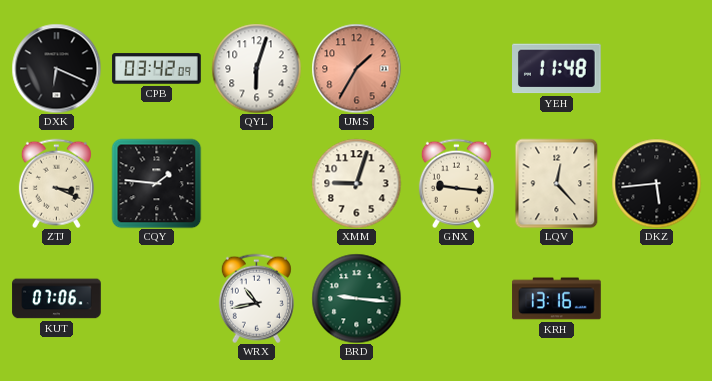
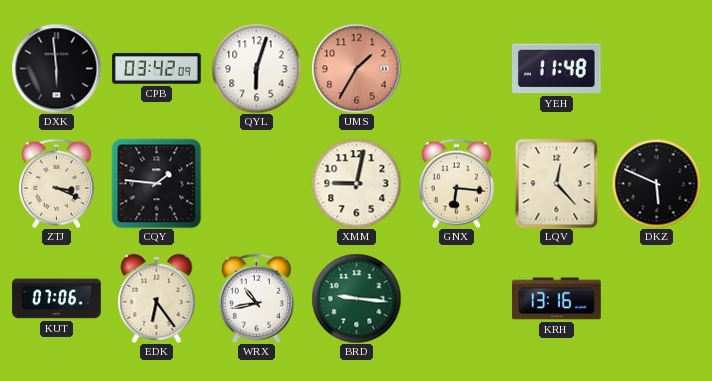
DXK: 6:19 -> 5:59 (56, 68)
XMM: 9:03 -> 9:02 (356, 183)
GNX: 9:16 -> 6:16 (456, 183)
DKZ: 5:44 -> 5:49 (656, 183)
EDK: none -> 6:24 (157, 298)
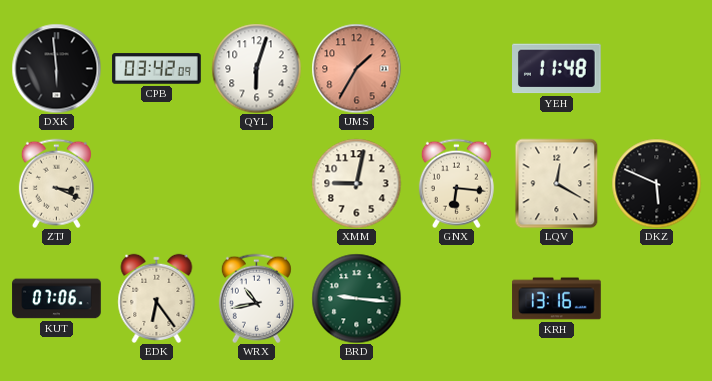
CQY: 1:46 -> none (156, 183)
LQV: 12:23 -> 12:20 (557, 183)
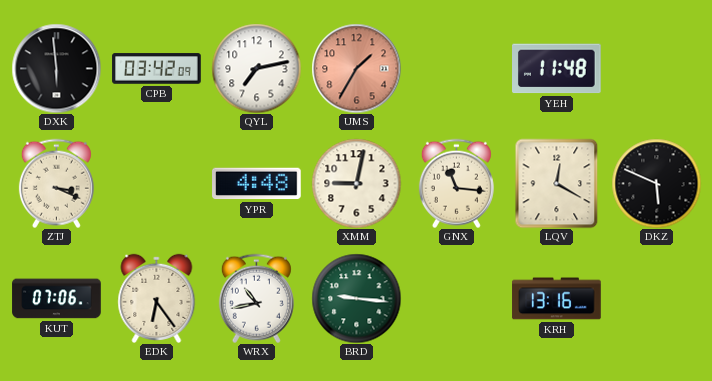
QYL: 6:03 -> 7:13 (256, 68)
YPR: none -> 4:48 (257, 184)
GNX: 6:16 -> 11:16 (456, 183)
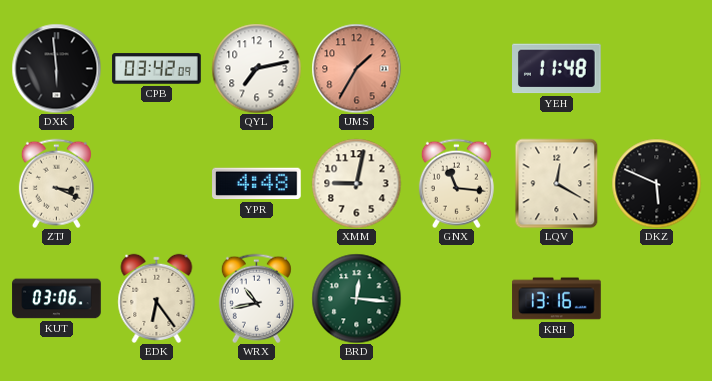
KUT: 07:06 -> 03:06 (57, 299)
BRD: 9:16 -> 12:16 (356, 298)
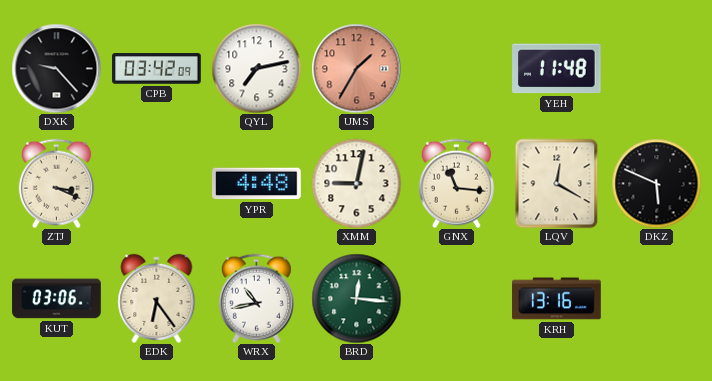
DXK: 5:59 -> 9:23 (56, 68)
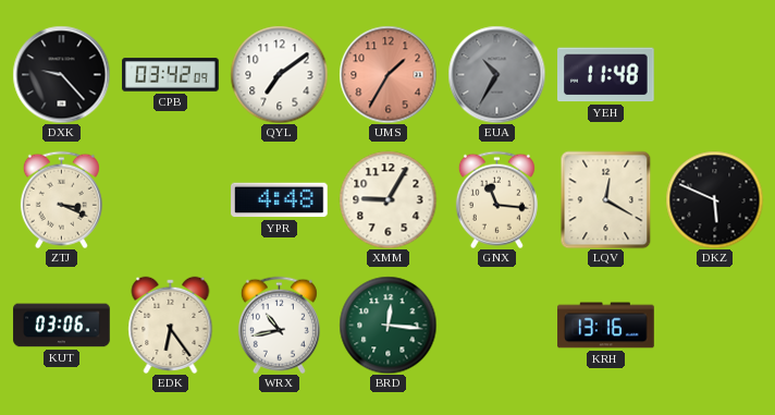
QYL: 7:13 -> 7:09 (279, 74)
EUA: none -> 10:35 (496, 74)
XMM: 9:02 -> 9:05 (387, 199)
